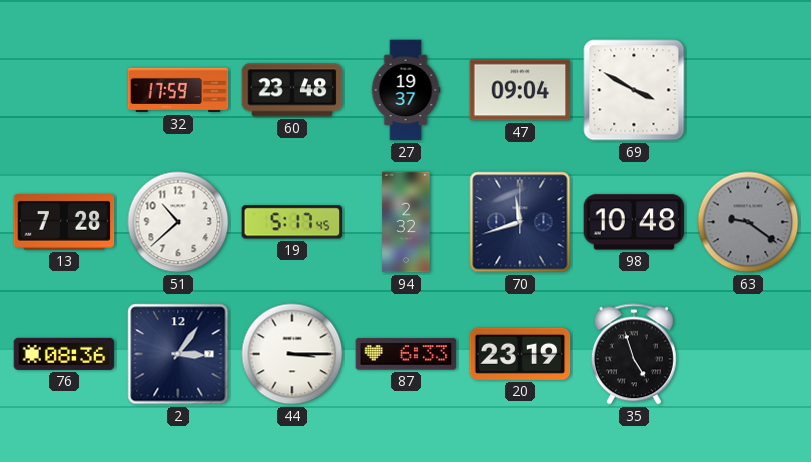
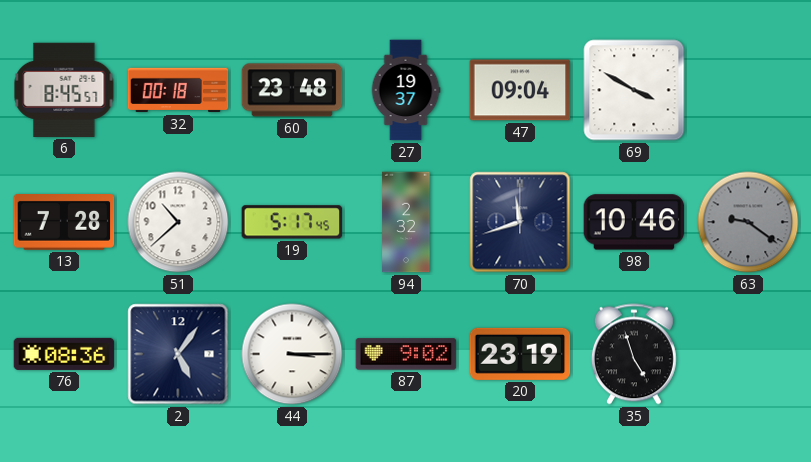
6: none -> 8:45 (64, 90)
32: 17:59 -> 00:18 (178, 90)
98: 10:48 -> 10:46 (634, 222)
2: 3:06 -> 5:06 (178, 354)
87: 6:33 -> 9:02 (406, 354)
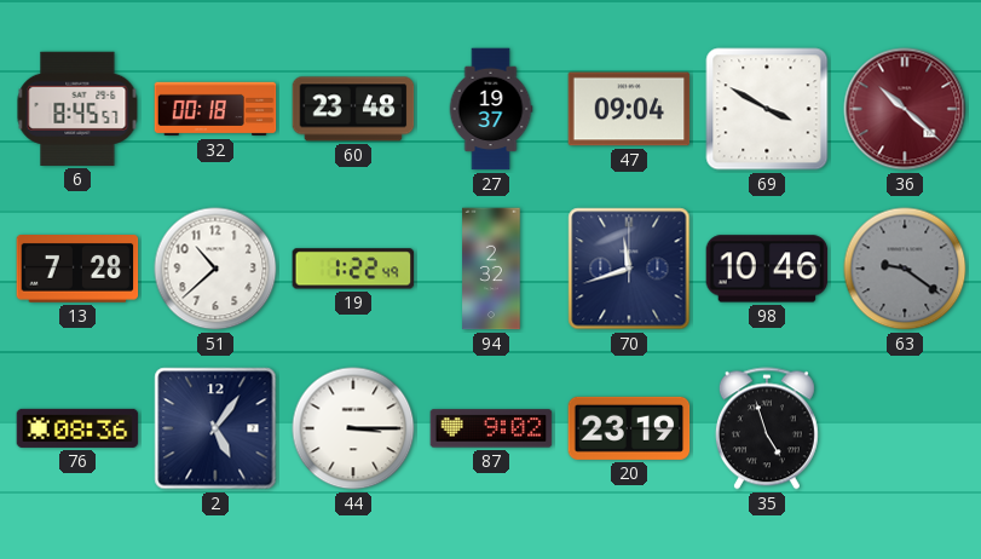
36: none -> 10:22 (905, 109)
19: 5:17 -> 1:22 (353, 269)
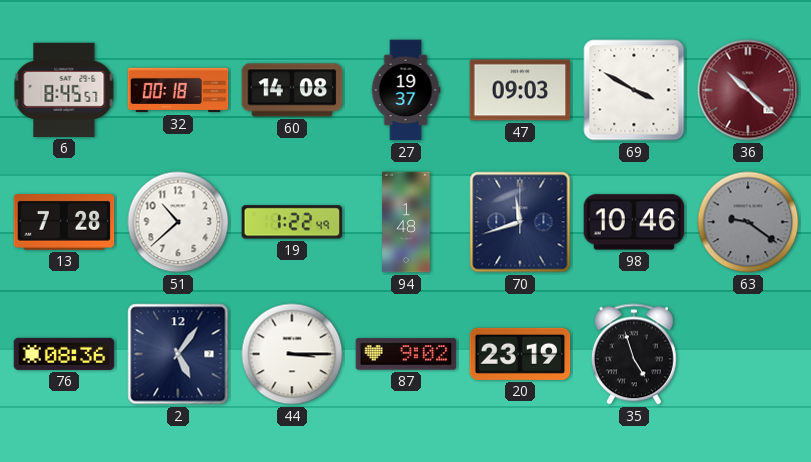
60: 23:48 -> 14:08 (292, 90)
47: 09:04 -> 09:03 (520, 90)
94: 2:32 -> 1:48 (406, 222)
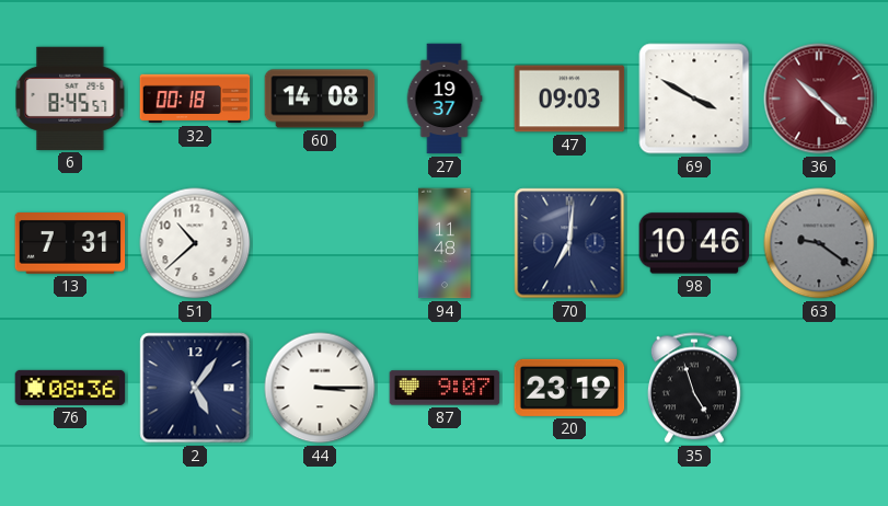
13: 7:28 -> 7:31 (70, 244)
19: 1:22 -> none (292, 222)
94: 1:48 -> 11:48 (445, 243)
70: 11:42 -> 7:01 (569, 243)
87: 9:02 -> 9:07 (445, 388)
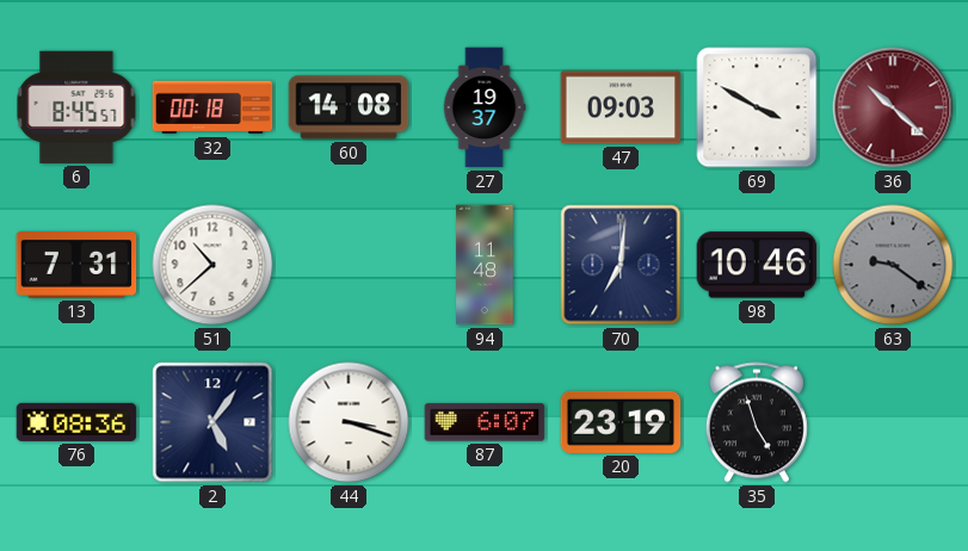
44: 3:15 -> 3:18 (349, 422)
87: 9:07 -> 6:07 (485, 422)
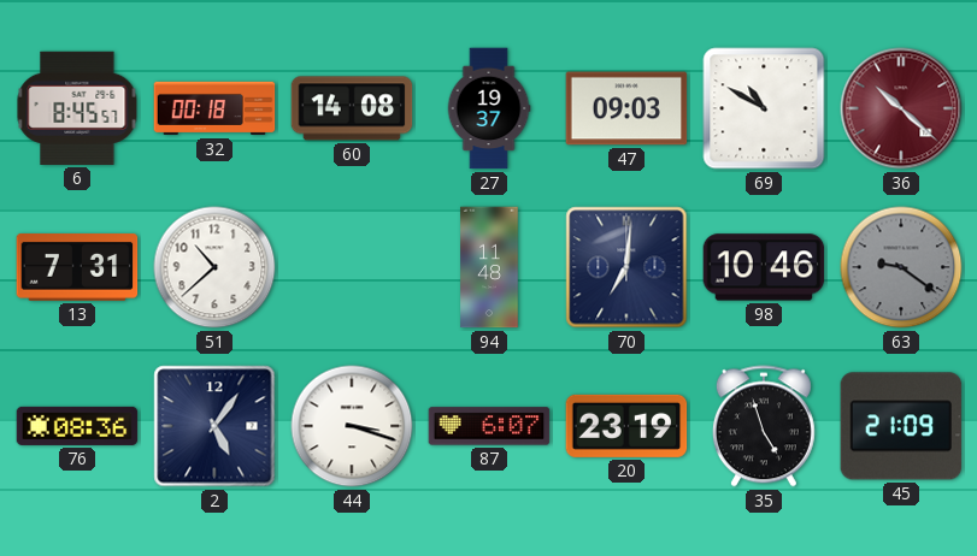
69: 3:50 -> 10:50 (764, 108)
45: none -> 21:09 (901, 426)
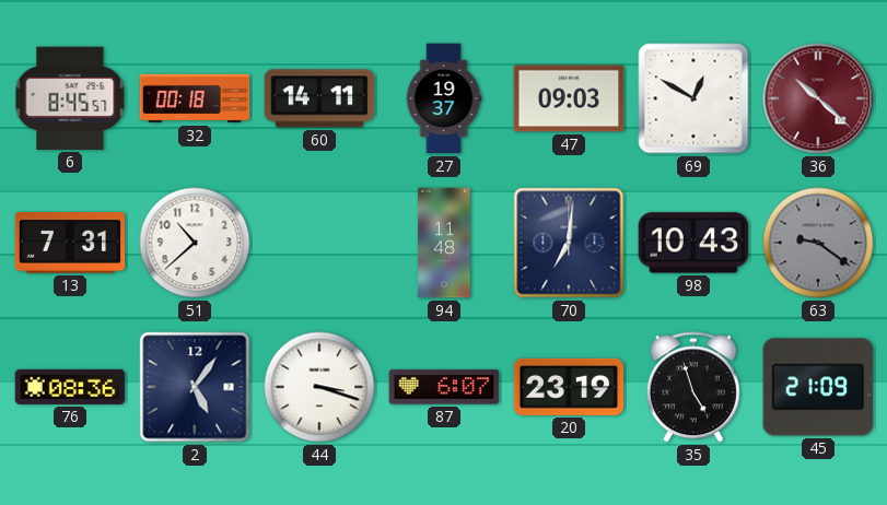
60: 14:08 -> 14:11 (319, 98)
69: 10:50 -> 12:50 (693, 98)
98: 10:46 -> 10:43 (693, 243)
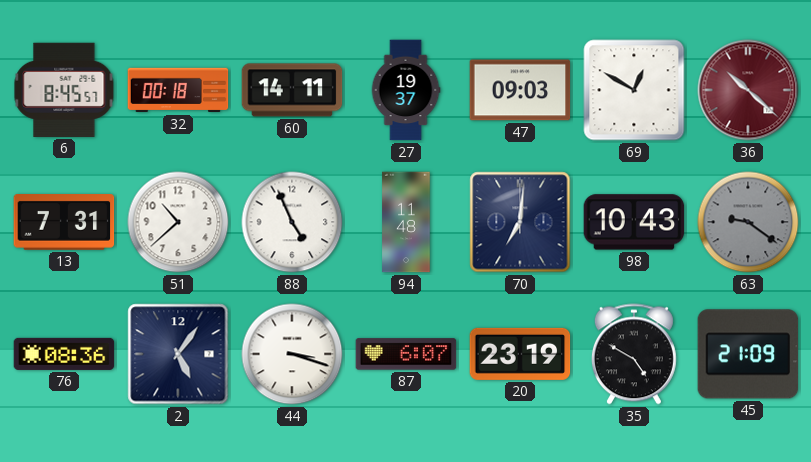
88: none -> 4:56 (292, 222)
35: 4:57 -> 4:50 (634, 354)
